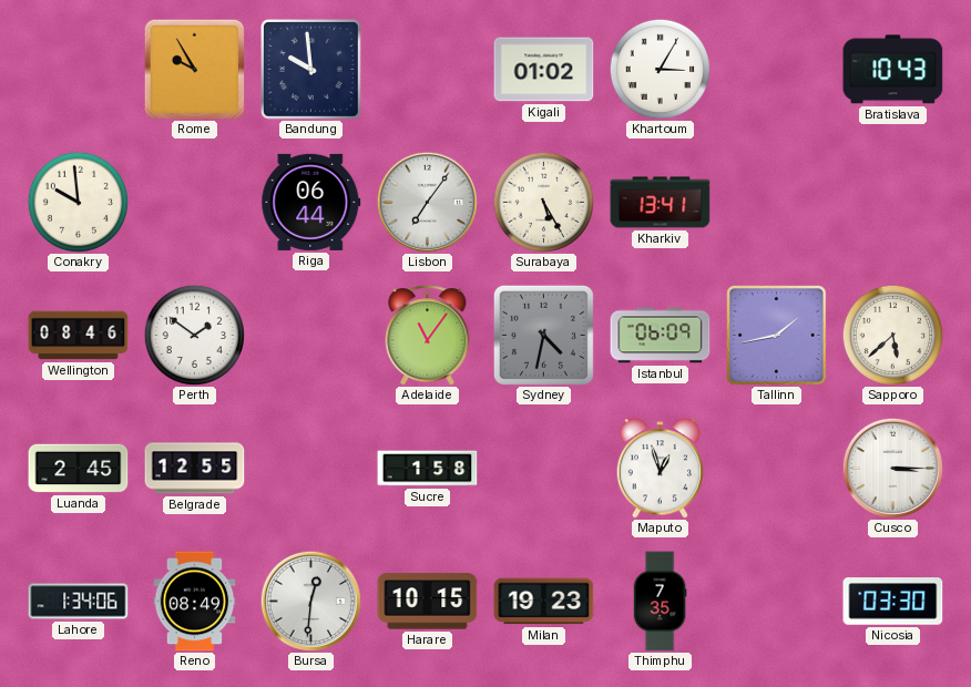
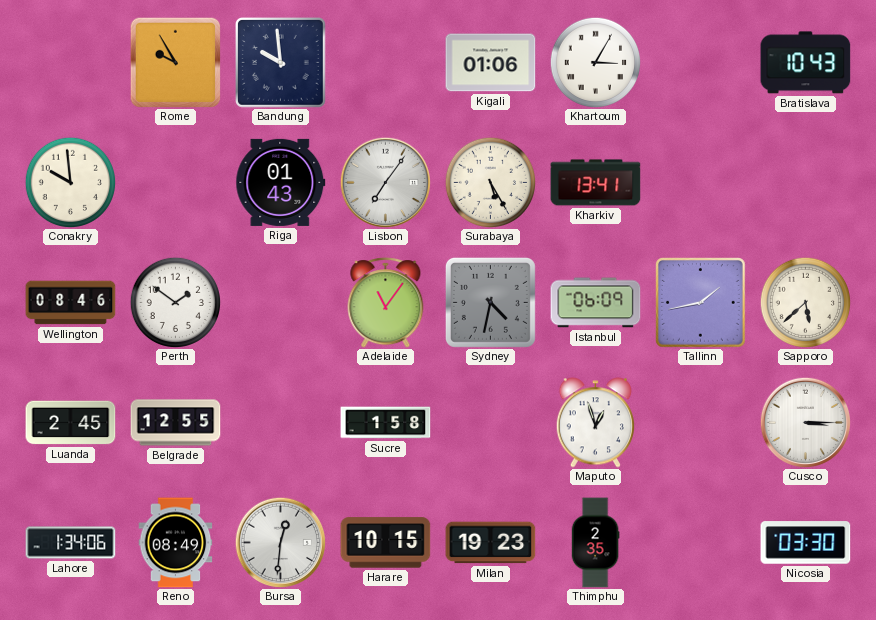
Kigali: 01:02 -> 01:06 (491, 63)
Riga: 06:44 -> 01:43 (281, 182)
Thimphu: 7:35 -> 2:35 (595, 543)
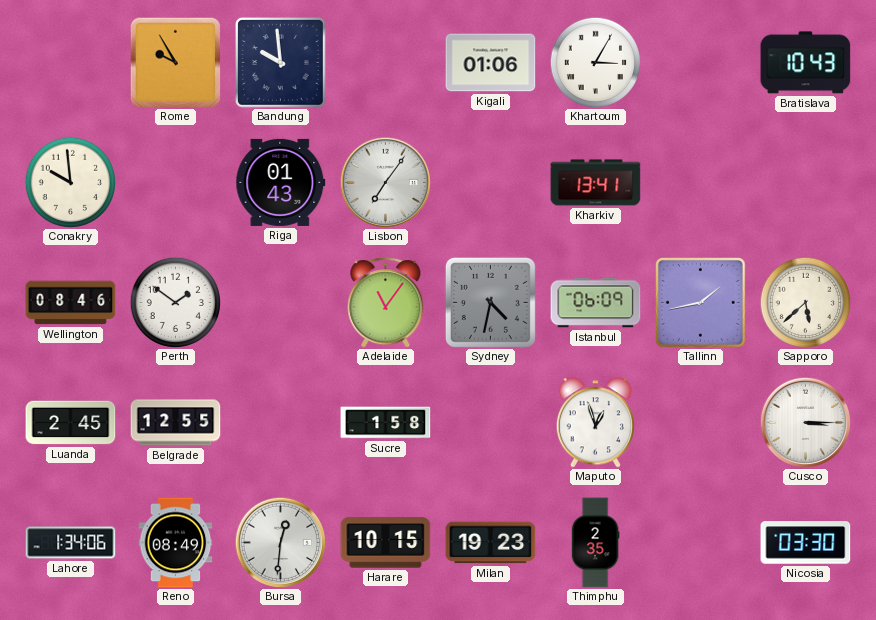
Surabaya: 5:25 -> none (490, 182)
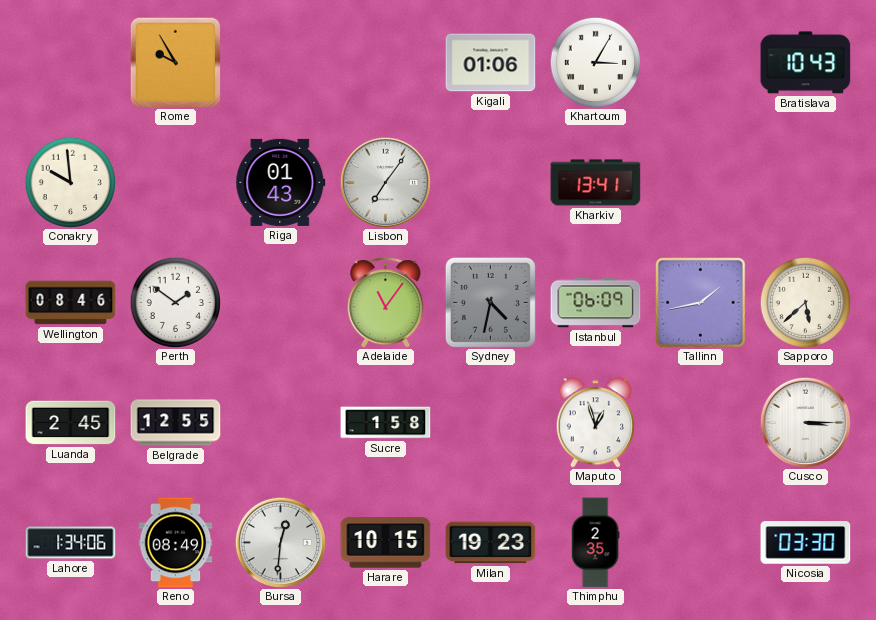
Bandung: 9:59 -> none (280, 62)
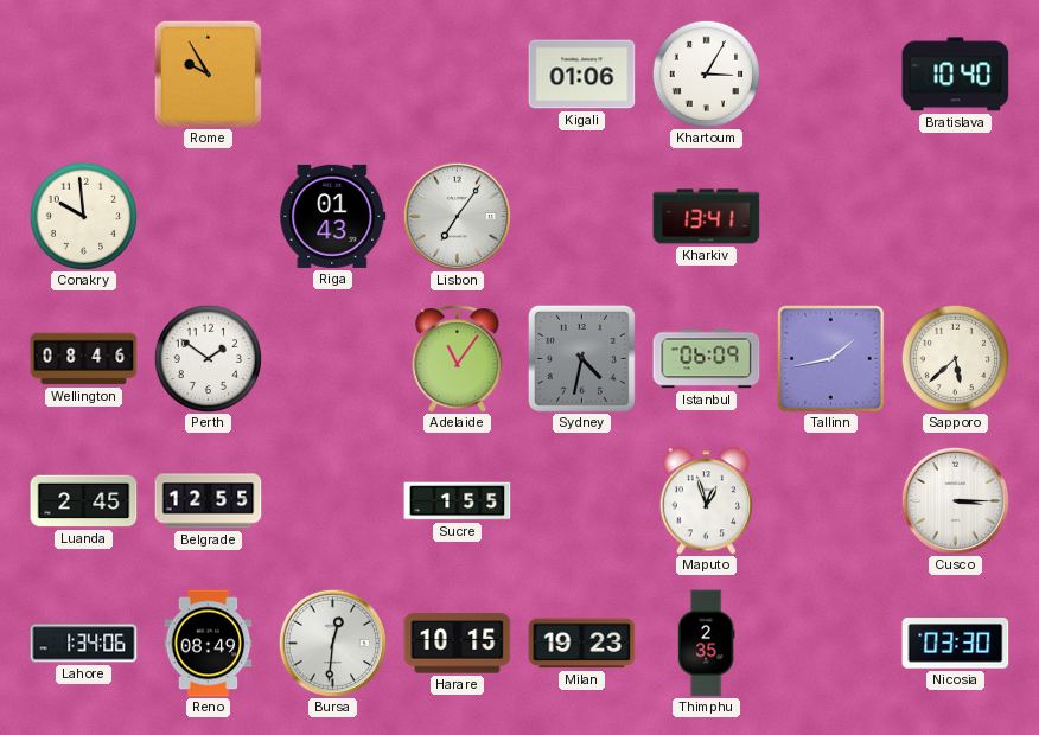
Bratislava: 10:43 -> 10:40 (956, 75)
Sucre: 1:58 -> 1:55 (458, 501)
